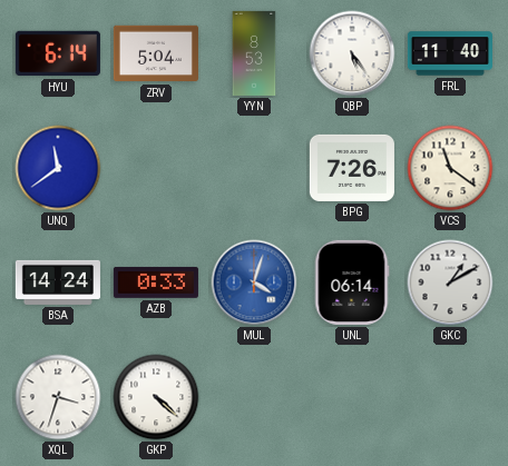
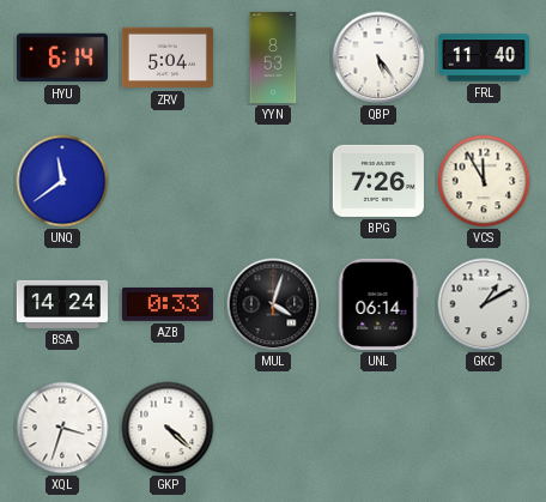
VCS: 11:21 -> 11:55 (484, 181)
MUL dial: blue -> black (273, 304)
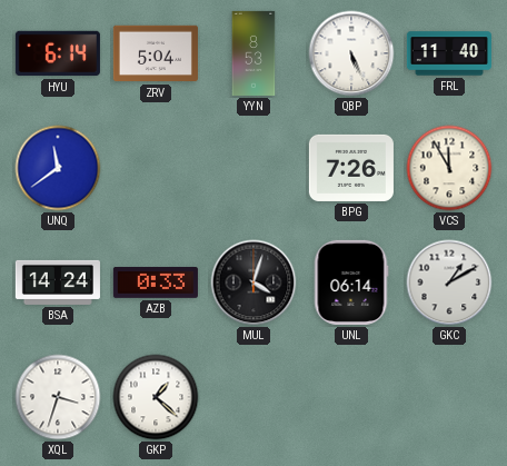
QBP: 5:24 -> 5:26 (351, 53)
GKP: 4:22 -> 1:22 (156, 397)
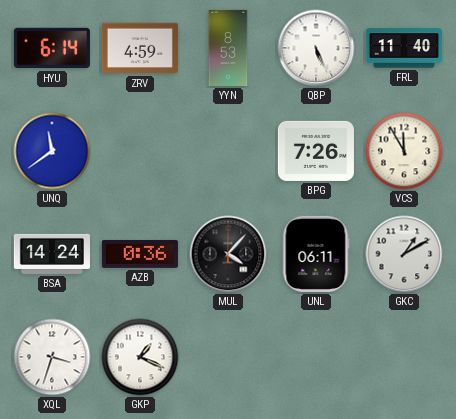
ZRV: 5:04 -> 4:59 (140, 48)
AZB: 0:33 -> 0:36 (140, 254)
MUL: 4:03 -> 4:07 (228, 254)
UNL: 06:14 -> 06:11 (316, 254)
GKP: 1:22 -> 1:19 (140, 357)
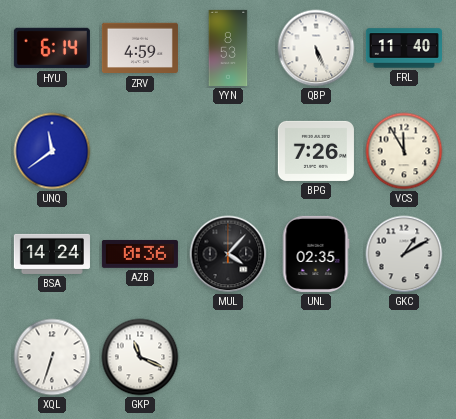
UNL: 06:11 -> 02:35 (316, 254)
XQL: 3:33 -> 6:33 (52, 357)
GKP: 1:19 -> 11:19 (140, 357)
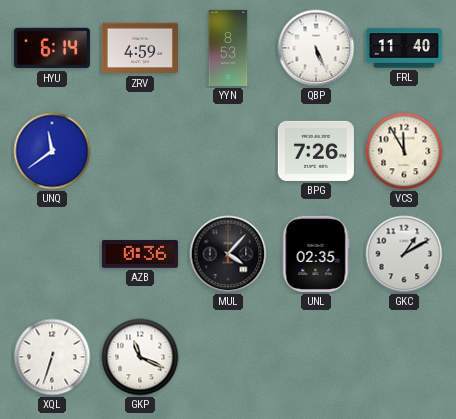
BSA: 14:24 -> none (52, 254)
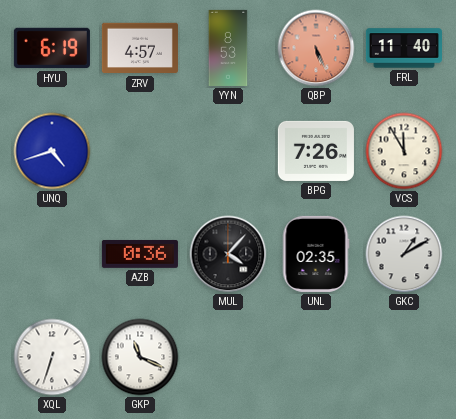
HYU: 6:14 -> 6:19 (52, 48)
ZRV: 4:59 -> 4:57 (140, 48)
QBP dial: white -> salmon (316, 48)
UNQ: 11:39 -> 4:42 (52, 151)
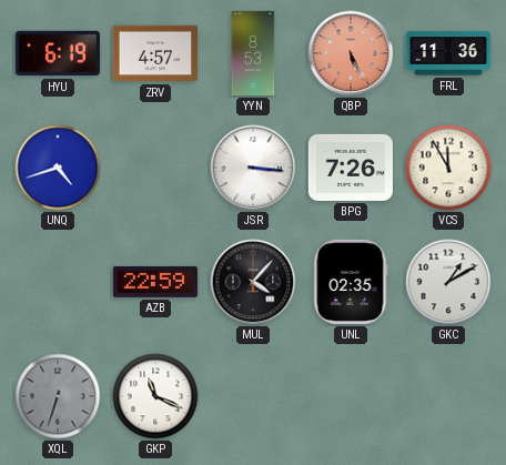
FRL: 11:40 -> 11:36 (448, 53)
JSR: none -> 3:16 (253, 168)
AZB: 0:36 -> 22:59 (155, 282)
XQL dial: white -> grey (58, 396)
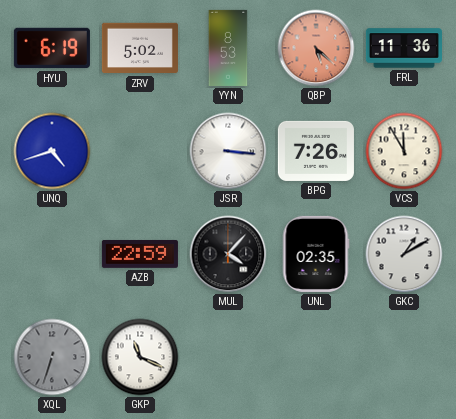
ZRV: 4:57 -> 5:02 (140, 48)
QBP: 5:26 -> 5:22 (316, 48)
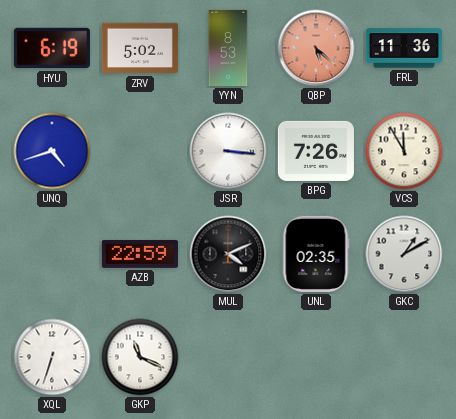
MUL: 4:07 -> 4:11 (228, 254)
XQL dial: grey -> white (52, 357)
